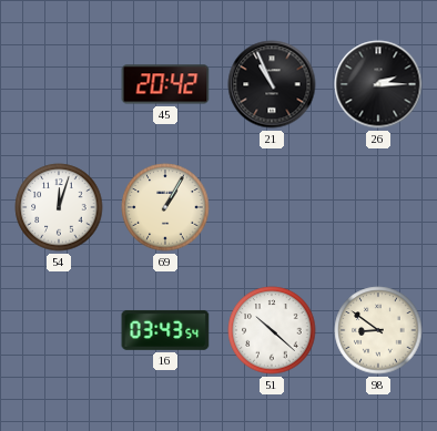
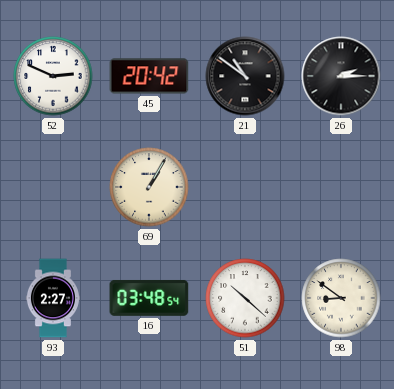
52: none -> 2:49 (53, 76)
21: 10:56 -> 10:51 (245, 76)
54: 12:03 -> none (59, 207)
93: none -> 2:27 (53, 298)
16: 03:43 -> 03:48 (149, 298)
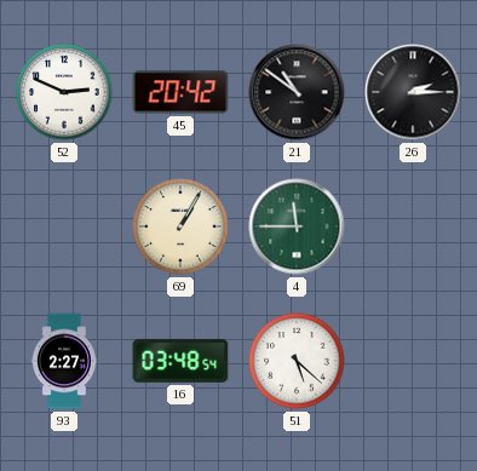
4: none -> 11:45 (297, 226)
51: 10:22 -> 5:22 (297, 361)
98: 8:51 -> none (341, 298)
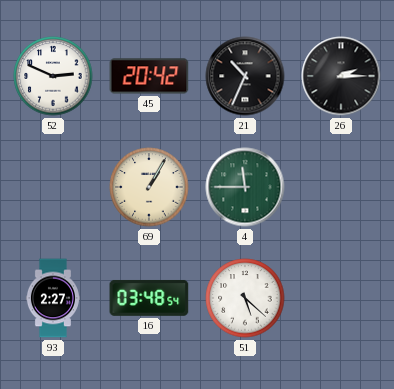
21: 10:51 -> 10:34 (245, 76)
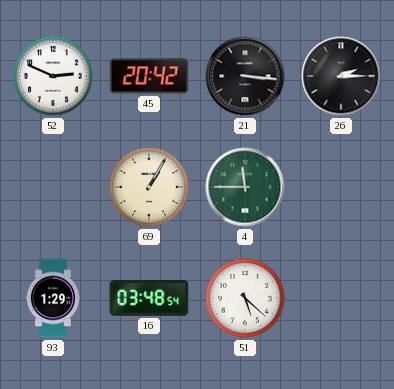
21: 10:34 -> 3:16 (245, 76)
93: 2:27 -> 1:29 (53, 298)
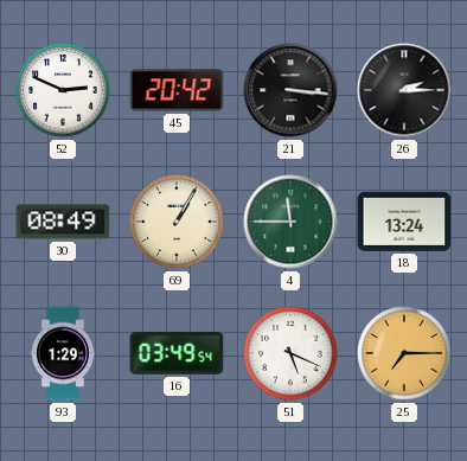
30: none -> 08:49 (63, 222)
18: none -> 13:24 (404, 222)
16: 03:48 -> 03:49 (177, 353)
51: 5:22 -> 5:19 (290, 353)
25: none -> 7:15 (404, 353)
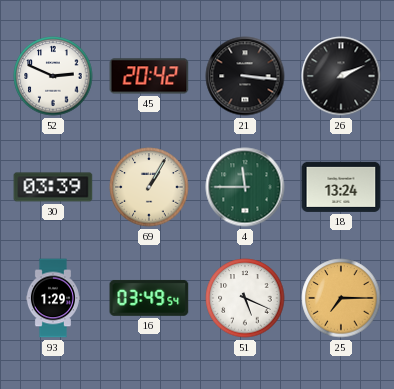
26: 2:15 -> 2:11 (341, 76)
30: 08:49 -> 03:39 (53, 187)
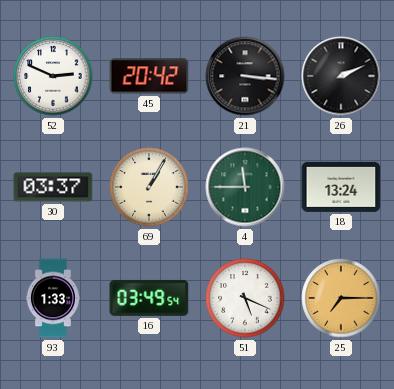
30: 03:39 -> 03:37 (53, 187)
93: 1:29 -> 1:33 (53, 298)
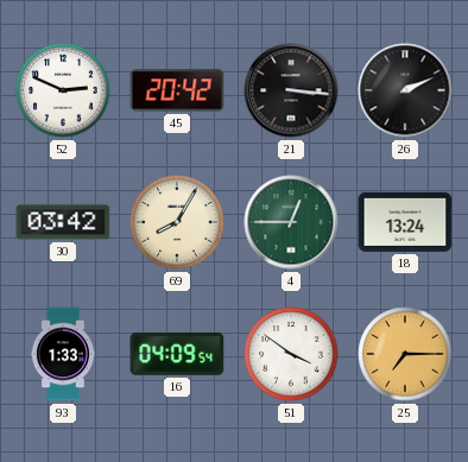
30: 03:37 -> 03:42 (63, 222)
69: 1:05 -> 8:05 (177, 222)
4: 11:45 -> 12:45 (291, 222)
16: 03:49 -> 04:09 (177, 354)
51: 5:19 -> 3:51 (291, 354)
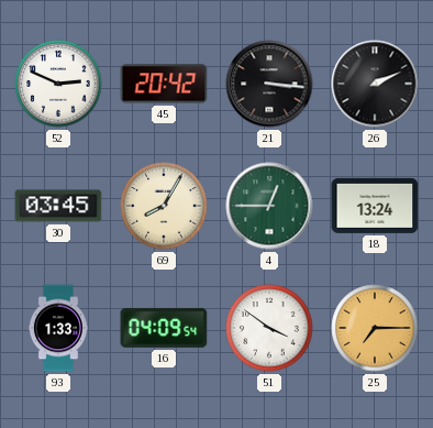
30: 03:42 -> 03:45 (58, 206)
